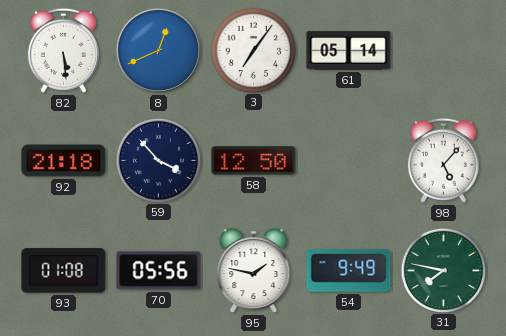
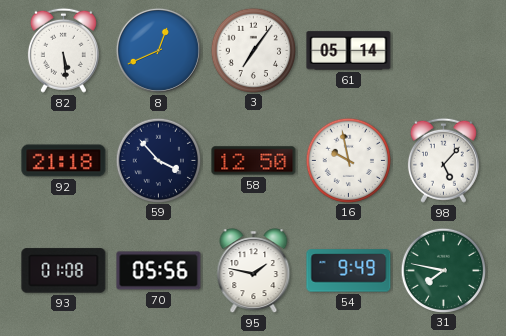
16: none -> 9:58 (348, 160)
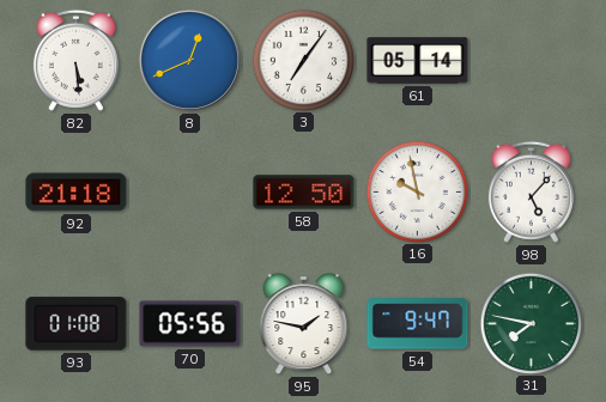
59: 3:53 -> none (158, 160)
54: 9:49 -> 9:47 (418, 324)
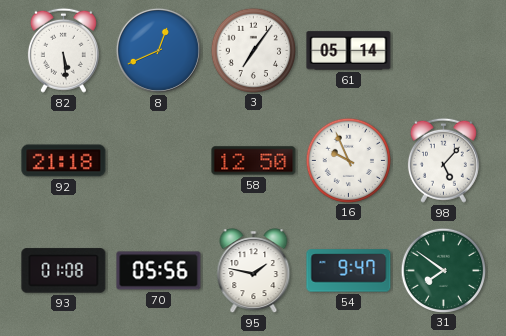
16: 9:58 -> 9:56 (348, 160)
31: 7:47 -> 7:51 (443, 270)
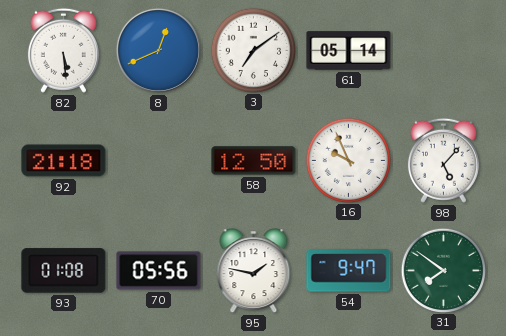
3: 7:06 -> 7:09 (253, 50)
